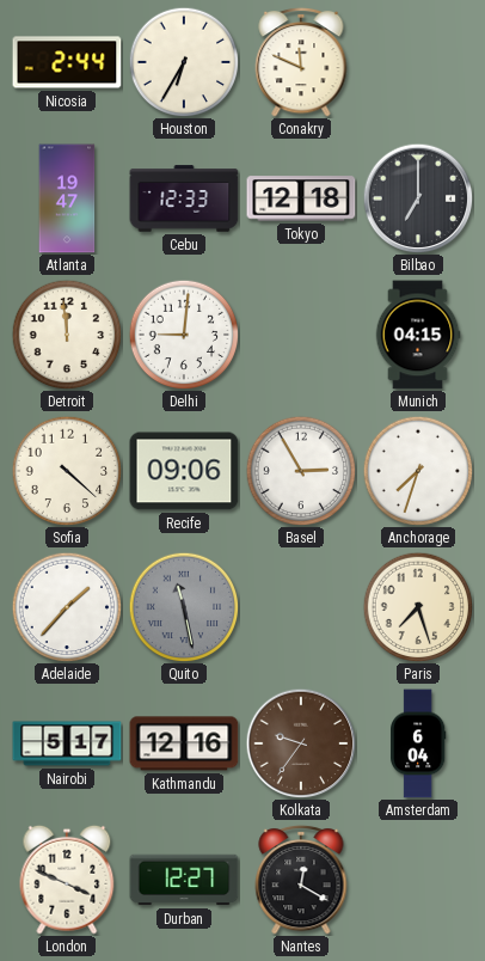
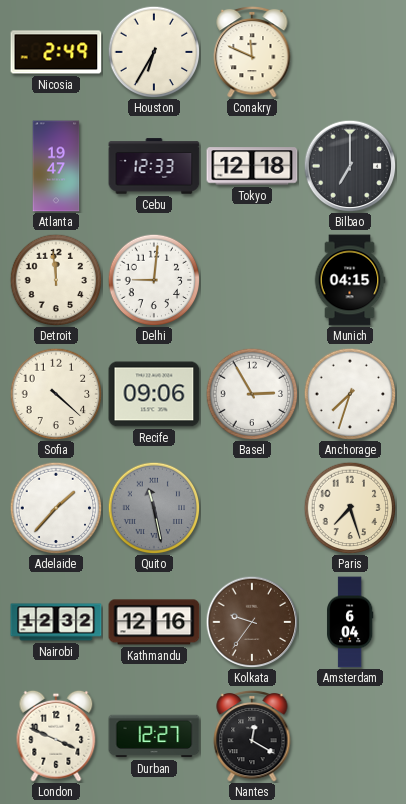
Nicosia: 2:44 -> 2:49 (56, 52)
Nairobi: 5:17 -> 12:32 (56, 622)
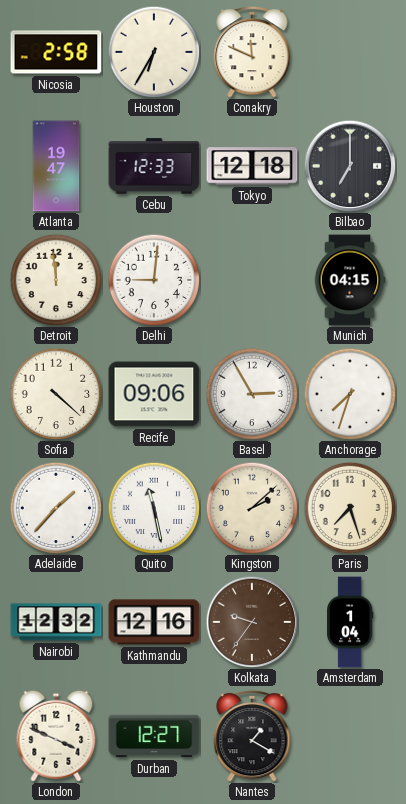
Nicosia: 2:49 -> 2:58 (56, 52)
Quito dial: grey -> white (154, 508)
Kingston: none -> 2:08 (252, 508)
Amsterdam: 6:04 -> 1:04 (351, 622)
Nantes: 12:20 -> 1:20 (252, 736)
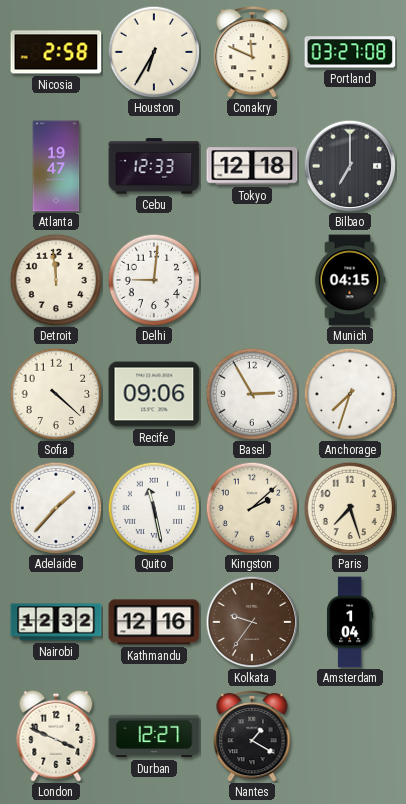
Portland: none -> 03:27 (350, 52)
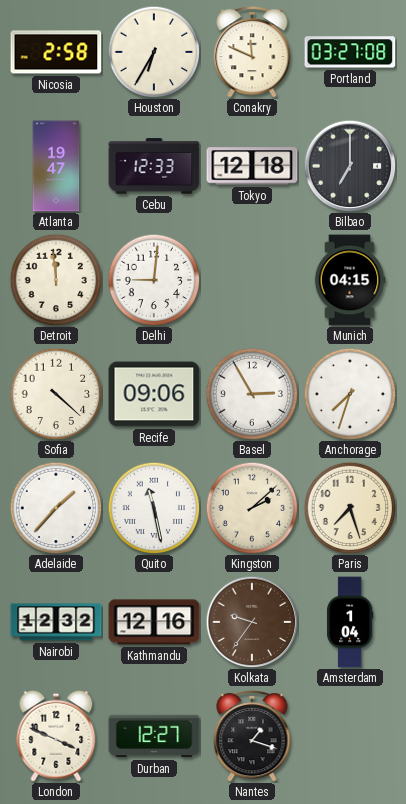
Nantes: 1:20 -> 1:18 (252, 736)
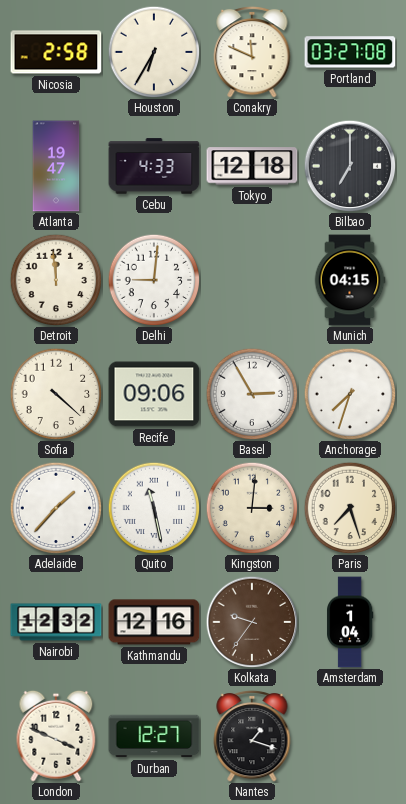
Cebu: 12:33 -> 4:33 (154, 166)
Kingston: 2:08 -> 3:01 (252, 508)
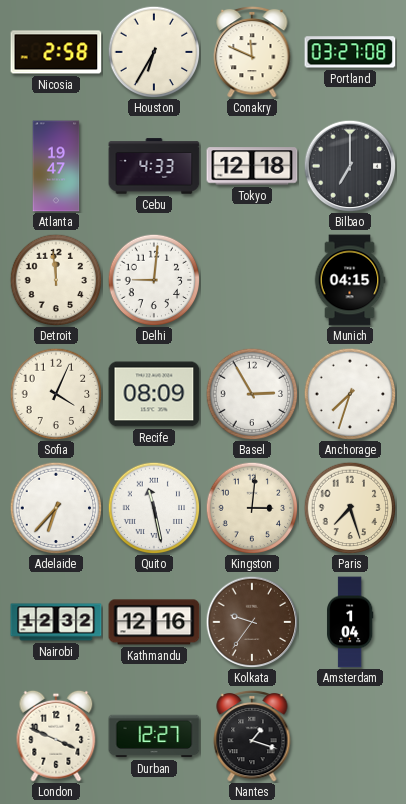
Sofia: 4:22 -> 4:04 (56, 394)
Recife: 09:06 -> 08:09 (154, 394)
Adelaide: 1:37 -> 6:37 (56, 508)
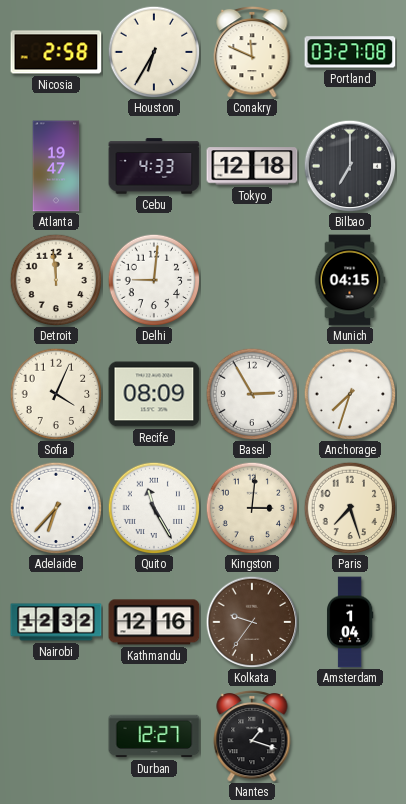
Quito: 11:28 -> 11:25 (154, 508)
London: 3:49 -> none (56, 736)
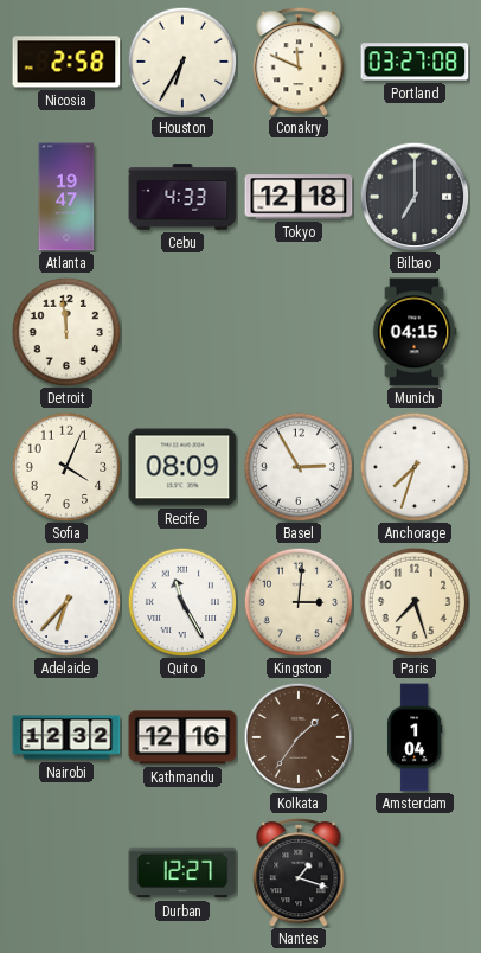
Delhi: 9:01 -> none (154, 280)
Kolkata: 9:36 -> 1:36 (299, 737)
